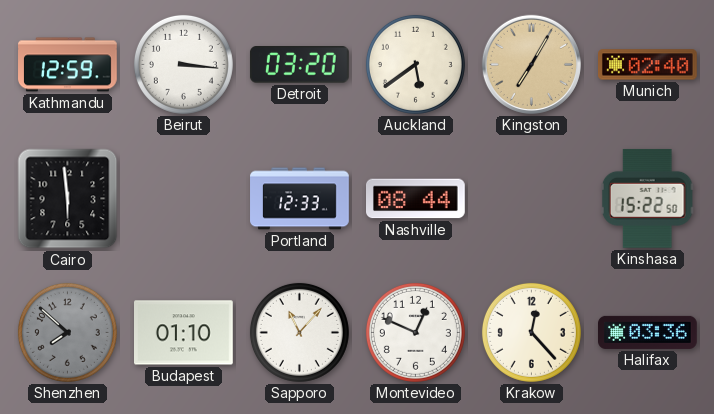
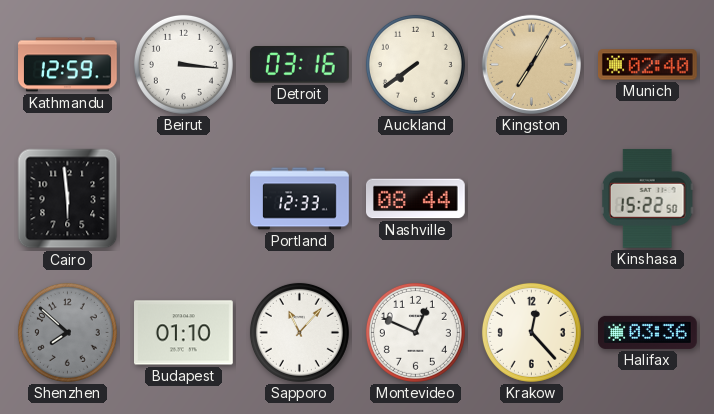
Detroit: 03:20 -> 03:16 (299, 65)
Auckland: 5:39 -> 7:39 (415, 64)
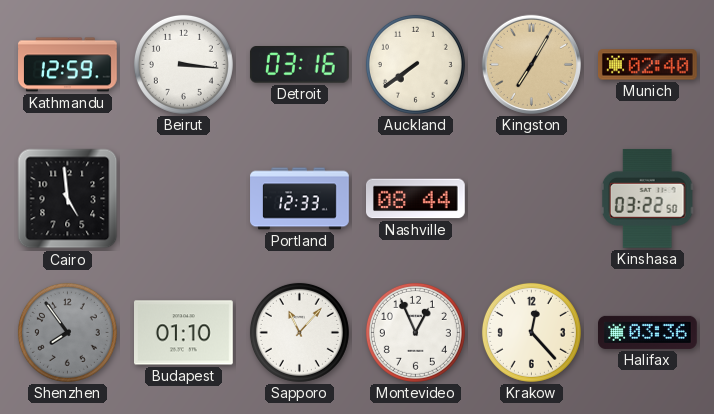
Cairo: 5:59 -> 4:59 (68, 199)
Kinshasa: 15:22 -> 03:22 (647, 198)
Shenzhen: 7:52 -> 7:54 (67, 332)
Montevideo: 12:49 -> 12:56 (415, 332)
